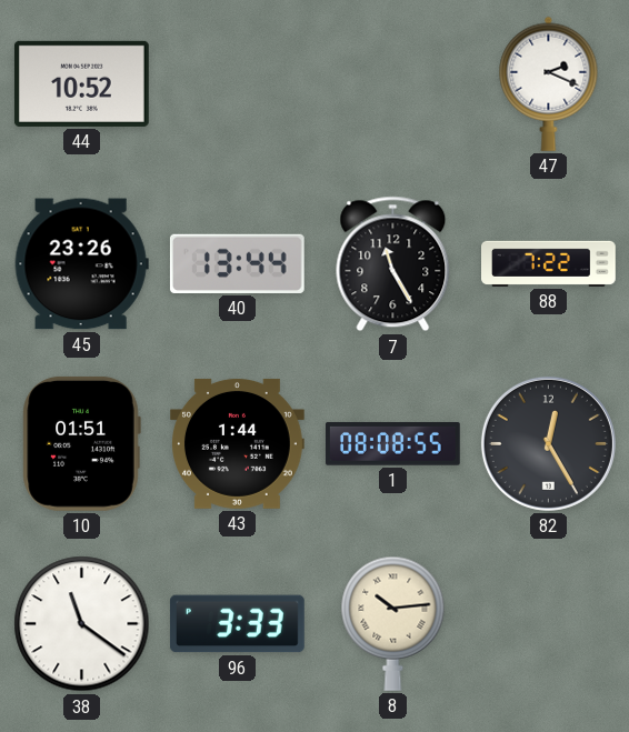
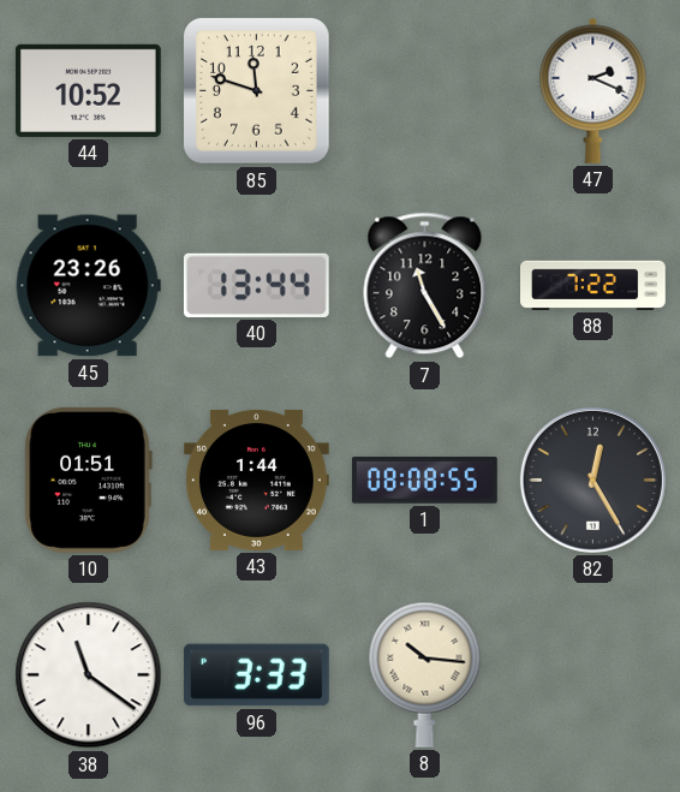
85: none -> 11:48 (257, 91)
8: 10:14 -> 10:16 (425, 674)
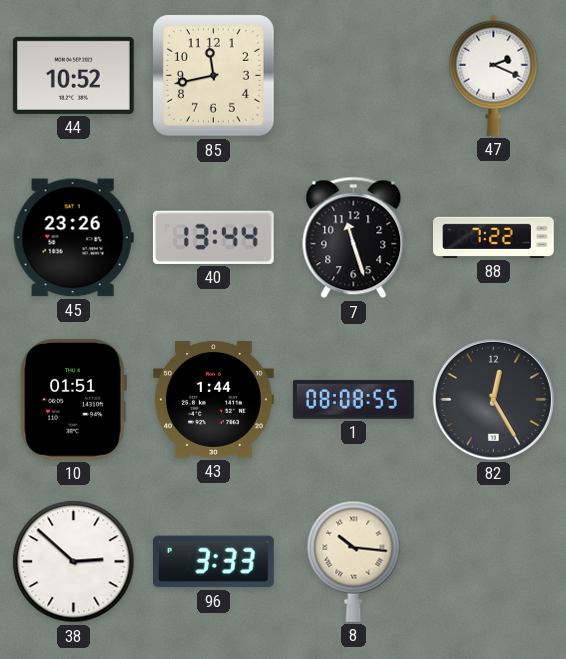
85: 11:48 -> 11:43 (214, 76)
7: 11:25 -> 11:27 (354, 238)
38: 11:21 -> 2:52 (74, 562)
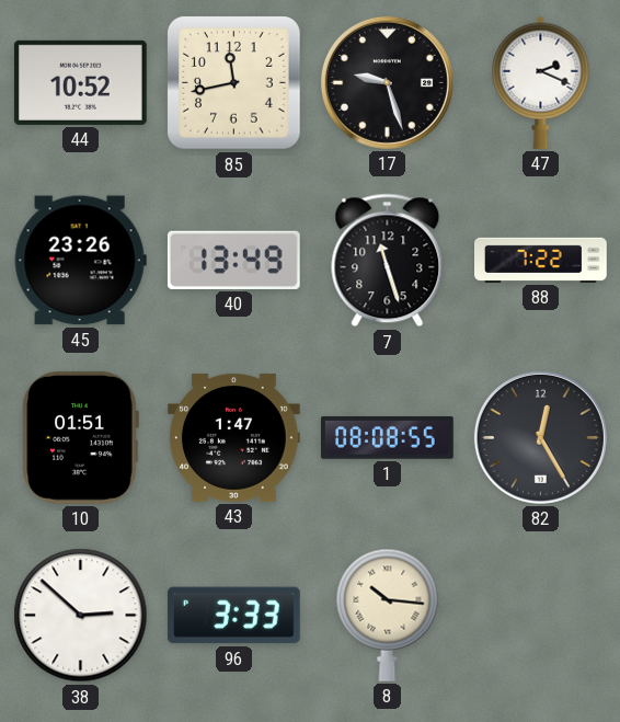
17: none -> 9:27 (387, 82)
40: 13:44 -> 13:49 (233, 260)
43: 1:44 -> 1:47 (234, 437)
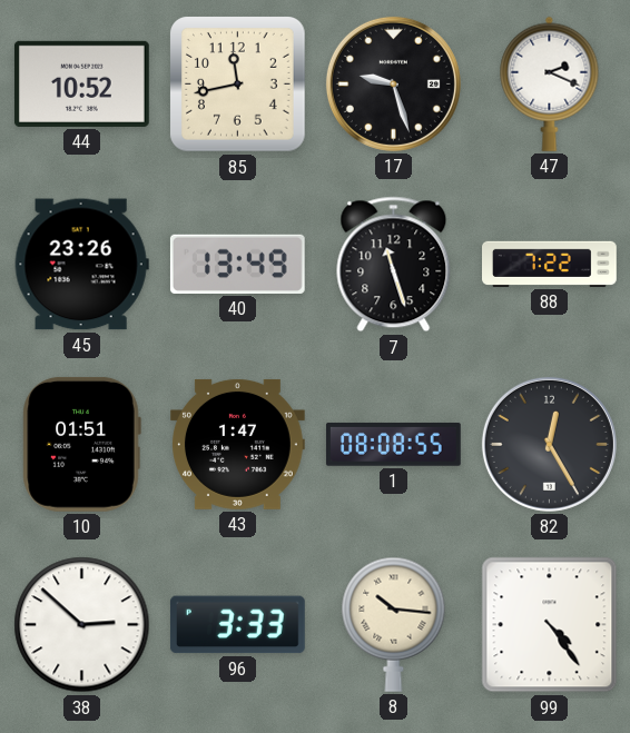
99: none -> 4:24 (550, 625)
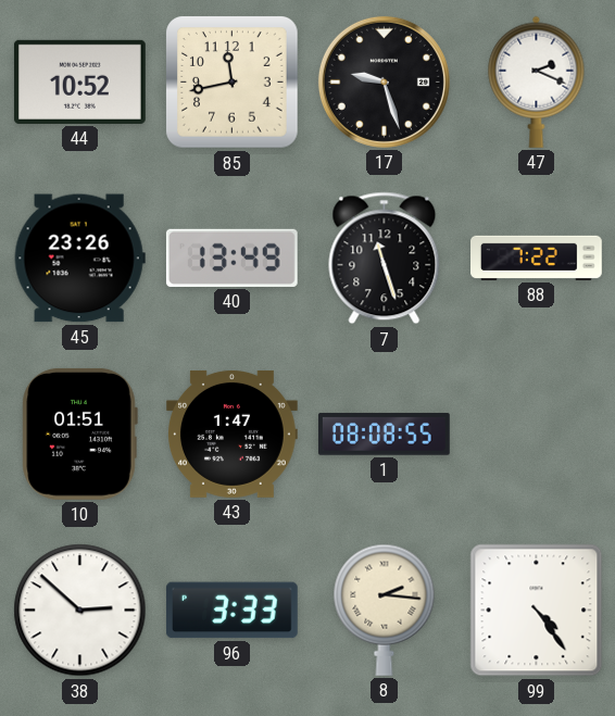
82: 12:25 -> none (549, 444)
8: 10:16 -> 2:16 (385, 610)
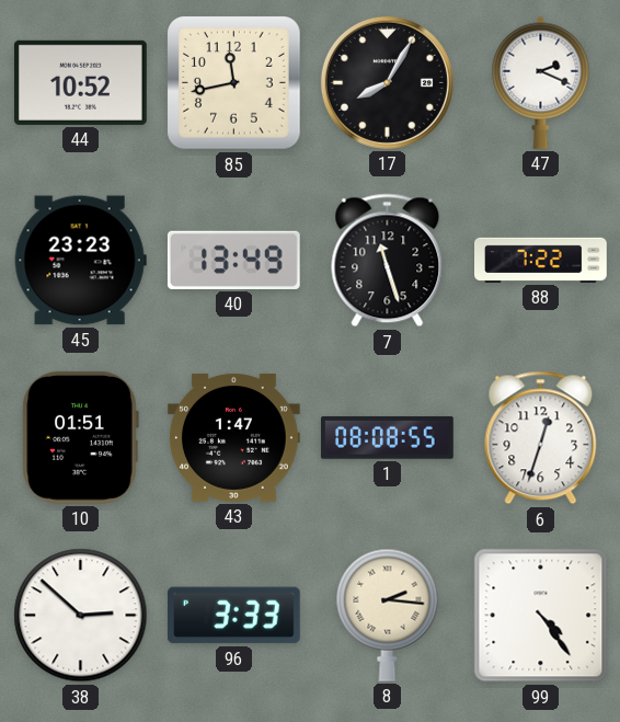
17: 9:27 -> 8:05 (387, 82)
45: 23:26 -> 23:23 (80, 261)
6: none -> 12:33 (541, 438)
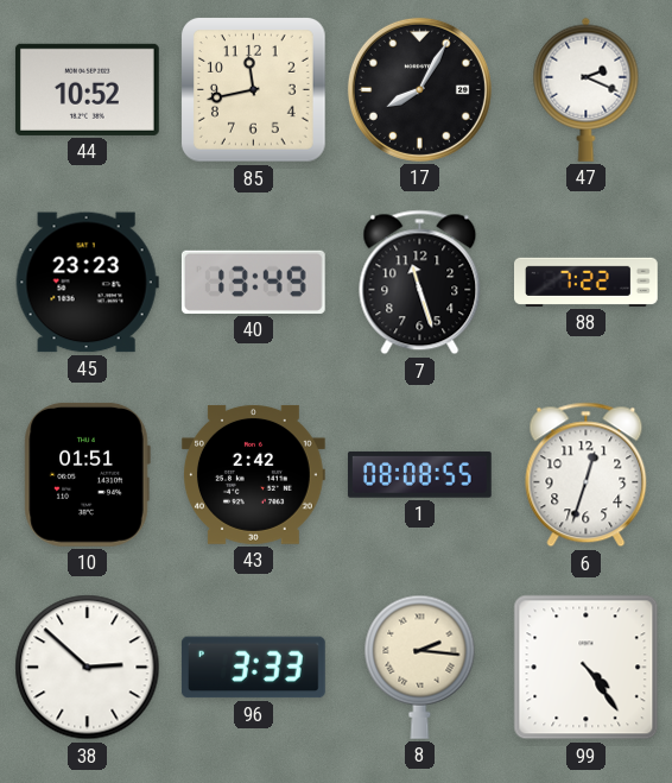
43: 1:47 -> 2:42 (254, 474)
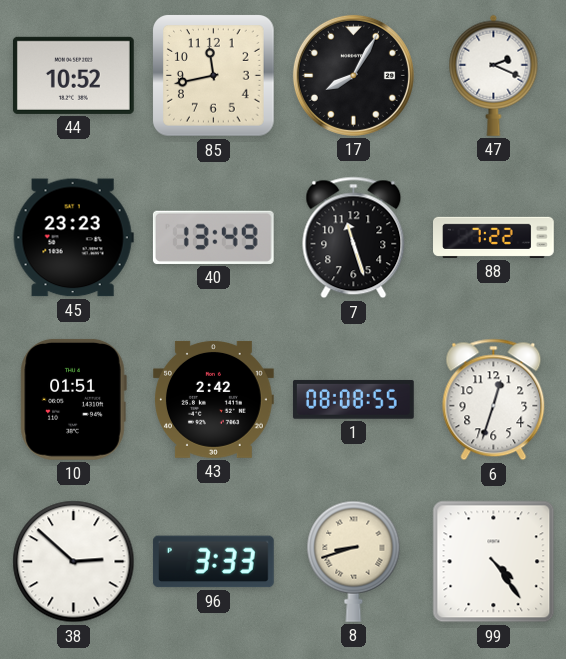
8: 2:16 -> 8:42 (354, 561)
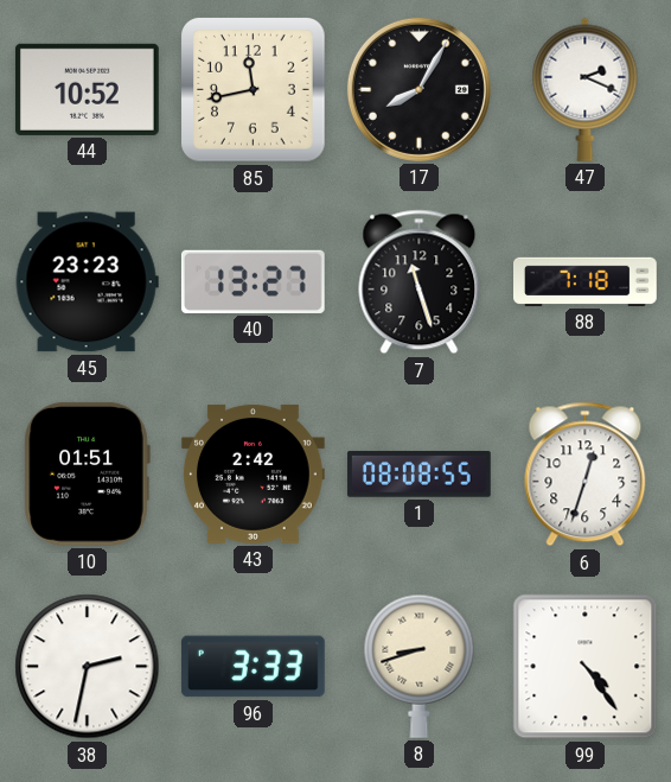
40: 13:49 -> 13:27 (253, 281)
88: 7:22 -> 7:18 (586, 281)
38: 2:52 -> 2:32 (88, 667)
